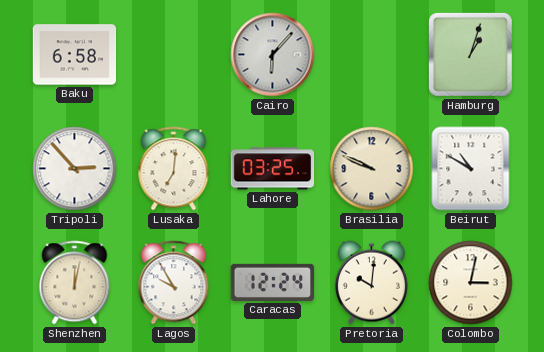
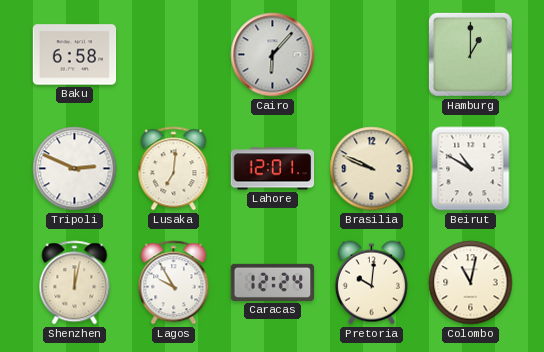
Hamburg: 1:03 -> 1:00 (470, 54)
Tripoli: 2:53 -> 2:49 (75, 169)
Lahore: 03:25 -> 12:01 (273, 169)
Colombo: 3:02 -> 11:02 (471, 283)
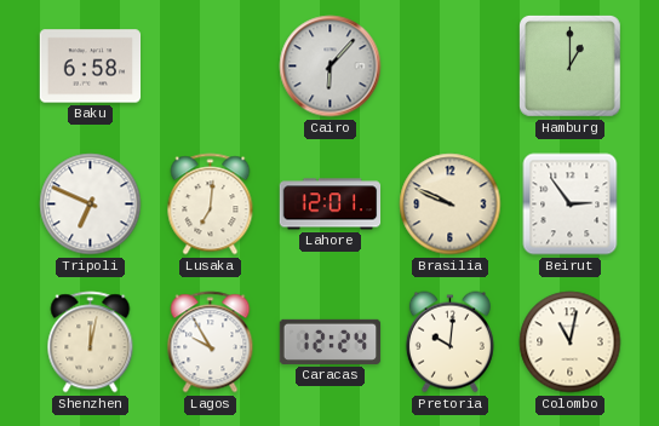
Tripoli: 2:49 -> 6:49 (91, 205)
Beirut: 10:50 -> 2:54 (571, 205)
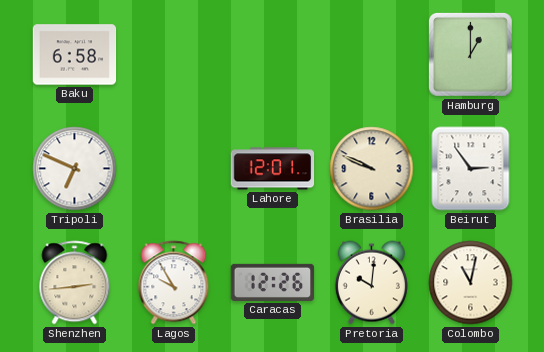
Cairo: 6:07 -> none (331, 67)
Lusaka: 7:01 -> none (211, 205)
Shenzhen: 12:02 -> 2:44 (75, 283)
Caracas: 12:24 -> 12:26 (273, 282)
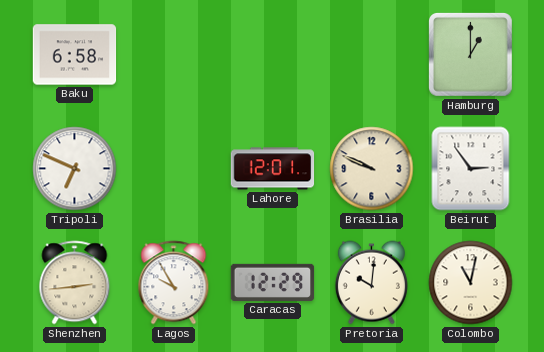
Caracas: 12:26 -> 12:29 (273, 282)
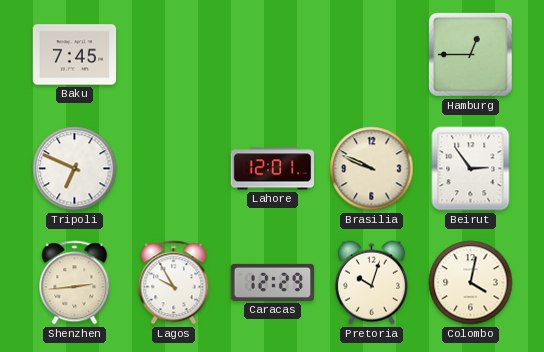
Baku: 6:58 -> 7:45 (75, 55)
Hamburg: 1:00 -> 12:45 (470, 54)
Pretoria: 10:01 -> 10:03 (371, 283)
Colombo: 11:02 -> 4:02 (471, 283)
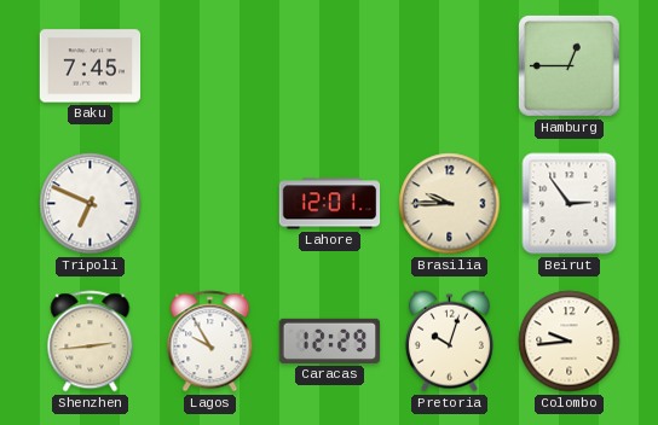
Brasilia: 9:49 -> 9:45 (450, 204)
Colombo: 4:02 -> 9:44 (570, 342)
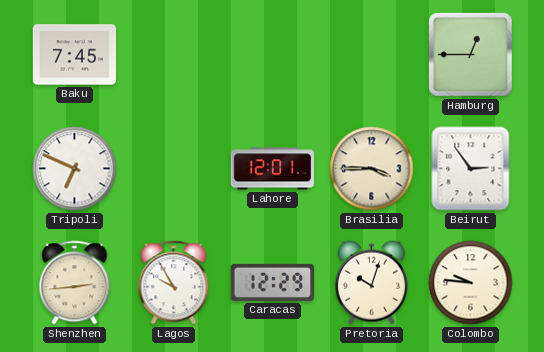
Brasilia: 9:45 -> 3:45 (372, 169)
Colombo: 9:44 -> 9:46 (471, 283)
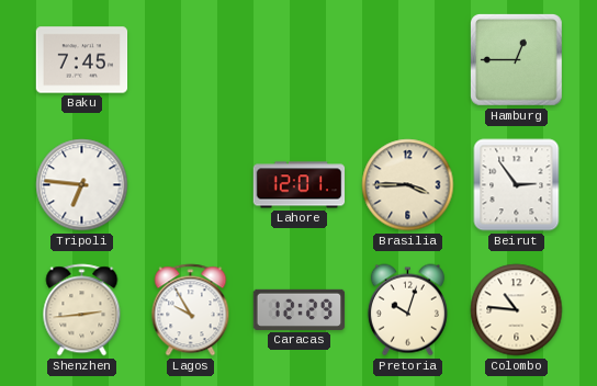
Tripoli: 6:49 -> 6:46 (82, 185)
Colombo: 9:46 -> 10:46 (517, 310)
